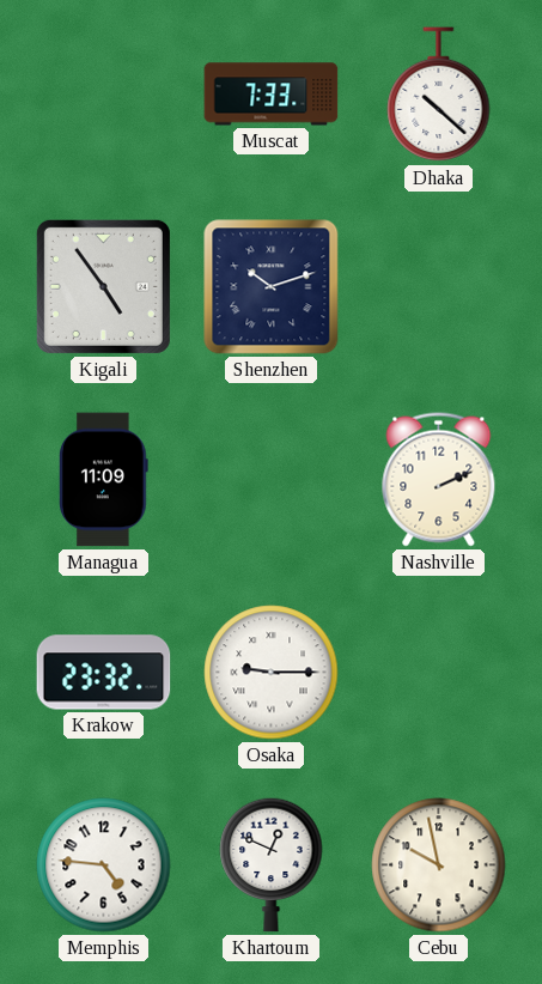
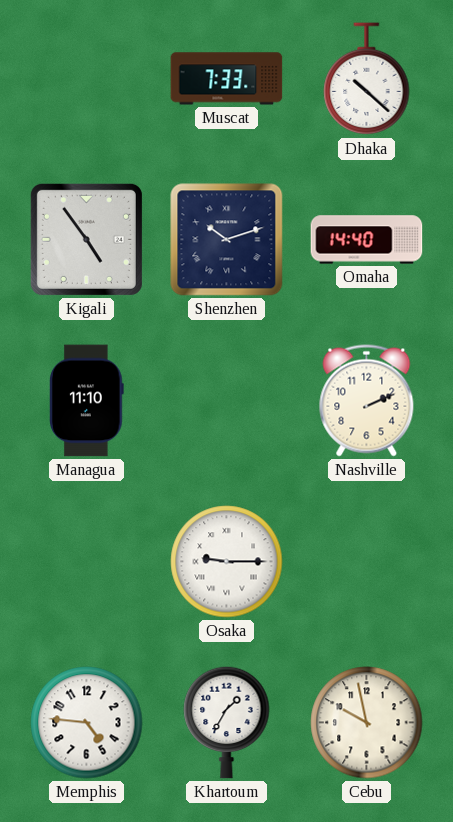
Omaha: none -> 14:40 (367, 240)
Managua: 11:09 -> 11:10 (87, 401)
Krakow: 23:32 -> none (104, 673)
Khartoum: 12:49 -> 1:35 (227, 722)
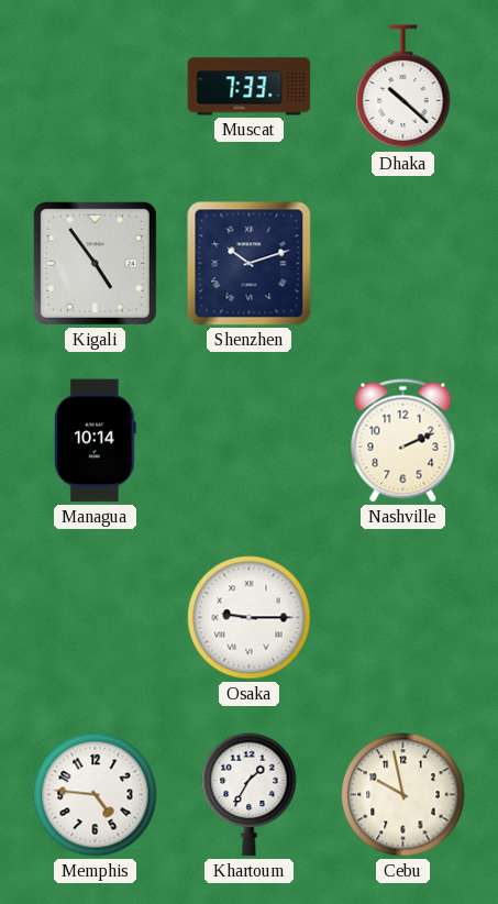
Omaha: 14:40 -> none (367, 240)
Managua: 11:10 -> 10:14 (96, 441)
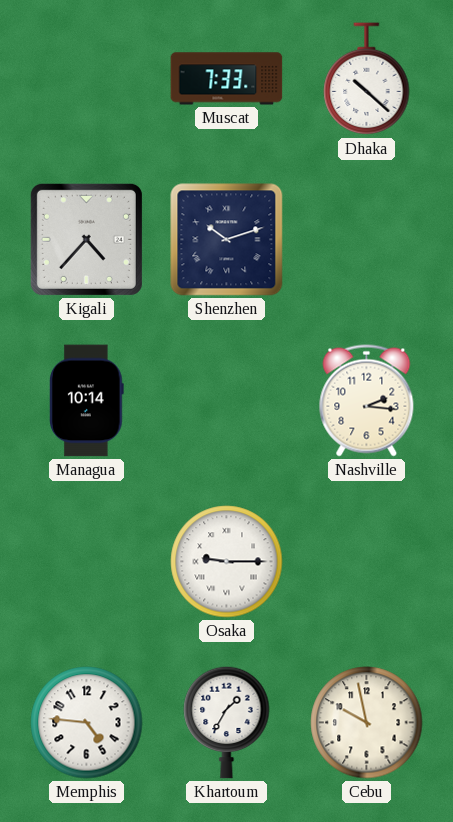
Kigali: 4:54 -> 4:37 (86, 239)
Nashville: 2:11 -> 2:16 (367, 401)
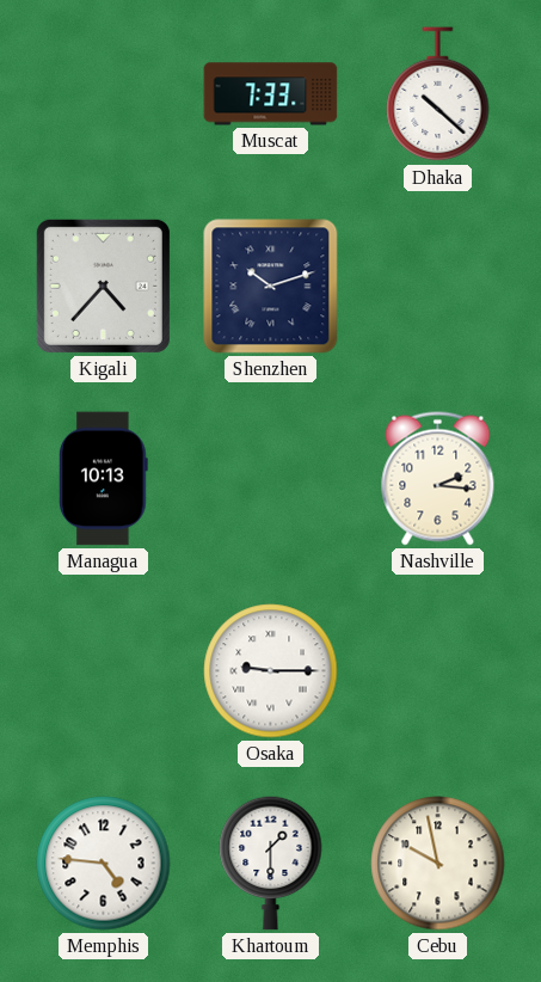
Managua: 10:14 -> 10:13 (104, 479)
Khartoum: 1:35 -> 1:30 (271, 863)
